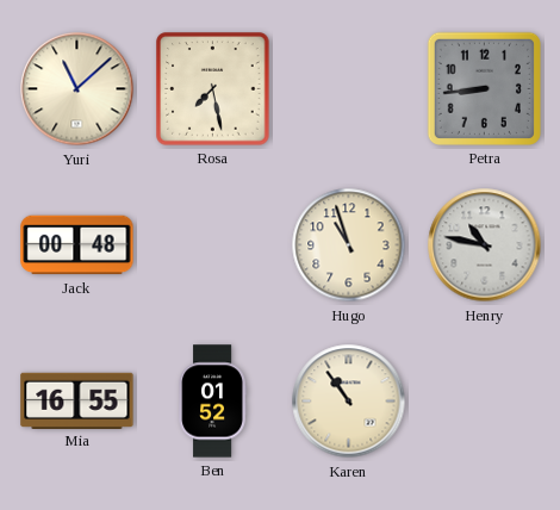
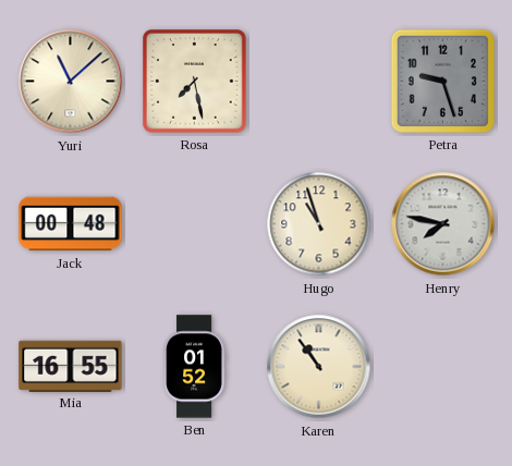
Petra: 8:44 -> 9:27 (442, 81)
Henry: 10:47 -> 7:47 (443, 224)
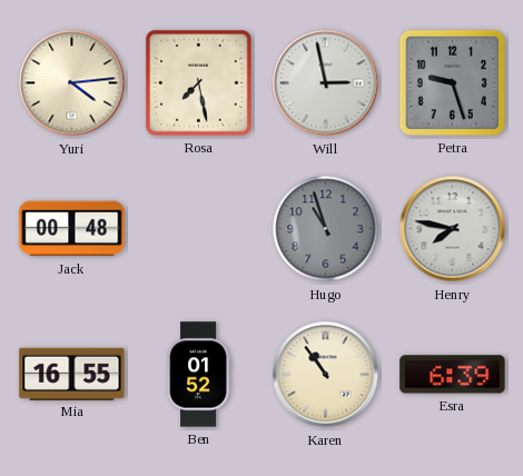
Yuri: 11:08 -> 4:14 (72, 83)
Will: none -> 2:58 (326, 83)
Hugo dial: cream -> grey (326, 229)
Esra: none -> 6:39 (453, 375)
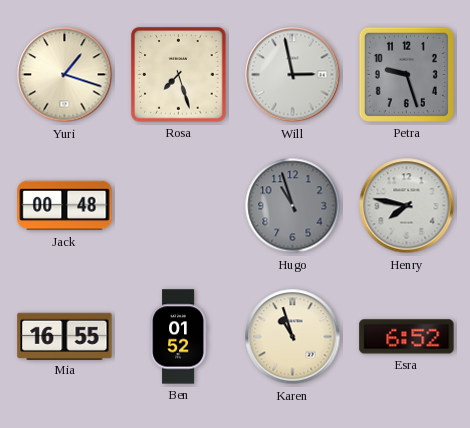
Yuri: 4:14 -> 1:18 (65, 75)
Rosa: 7:28 -> 7:27 (179, 75)
Karen: 10:54 -> 10:57 (293, 337)
Esra: 6:39 -> 6:52 (407, 337)
